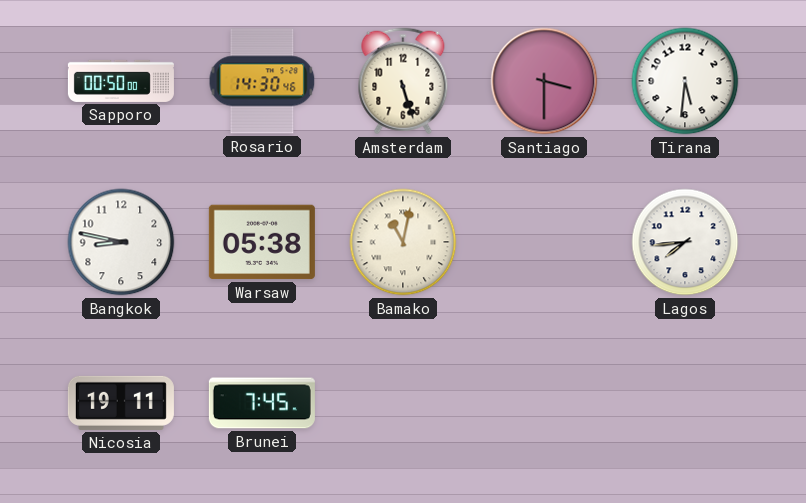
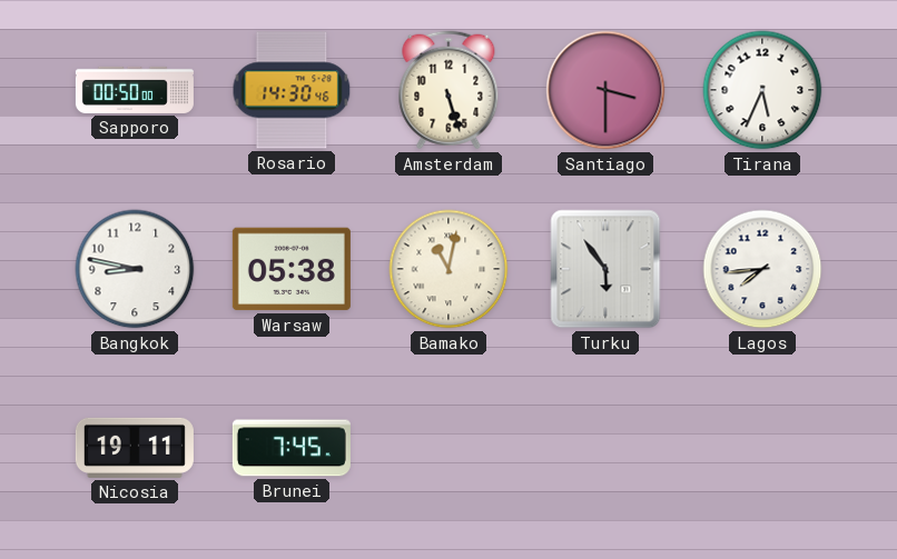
Tirana: 5:31 -> 5:34 (762, 90)
Turku: none -> 5:54 (605, 269)
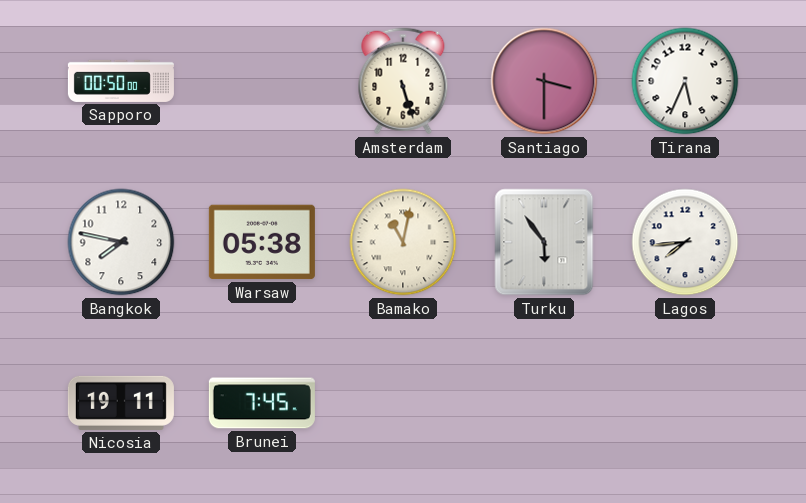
Rosario: 14:30 -> none (292, 90)
Bangkok: 8:47 -> 7:47 (121, 242)
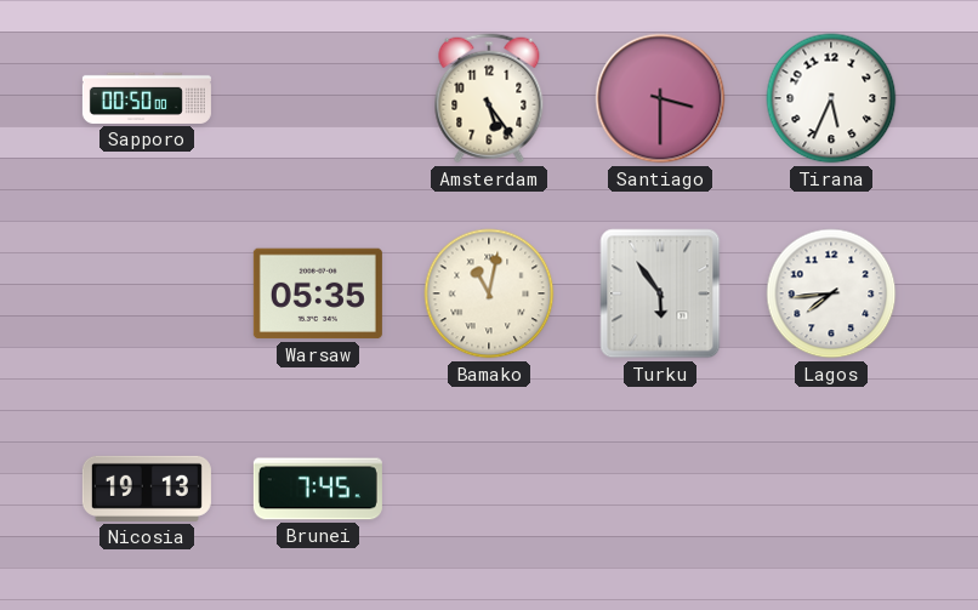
Amsterdam: 5:27 -> 5:24 (489, 98)
Bangkok: 7:47 -> none (121, 242)
Warsaw: 05:38 -> 05:35 (318, 293)
Nicosia: 19:11 -> 19:13 (147, 489)
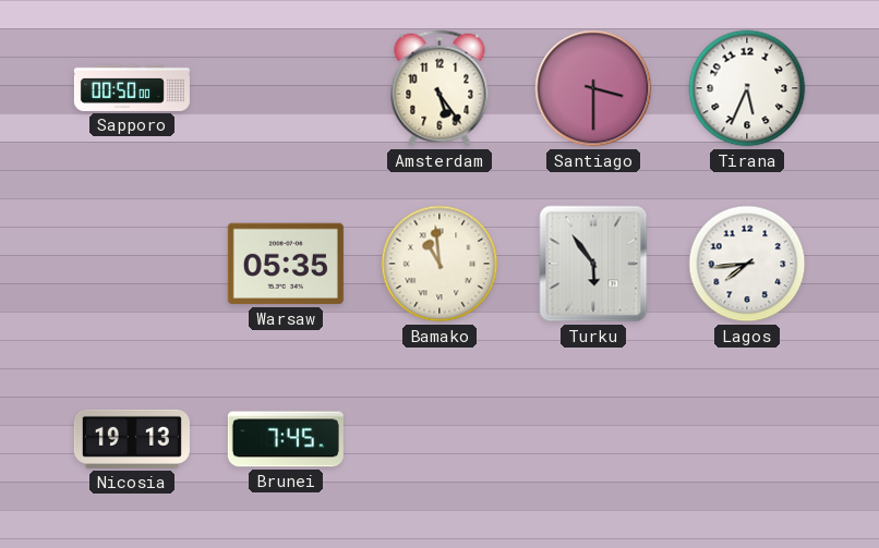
Bamako: 11:02 -> 10:59 (439, 264)
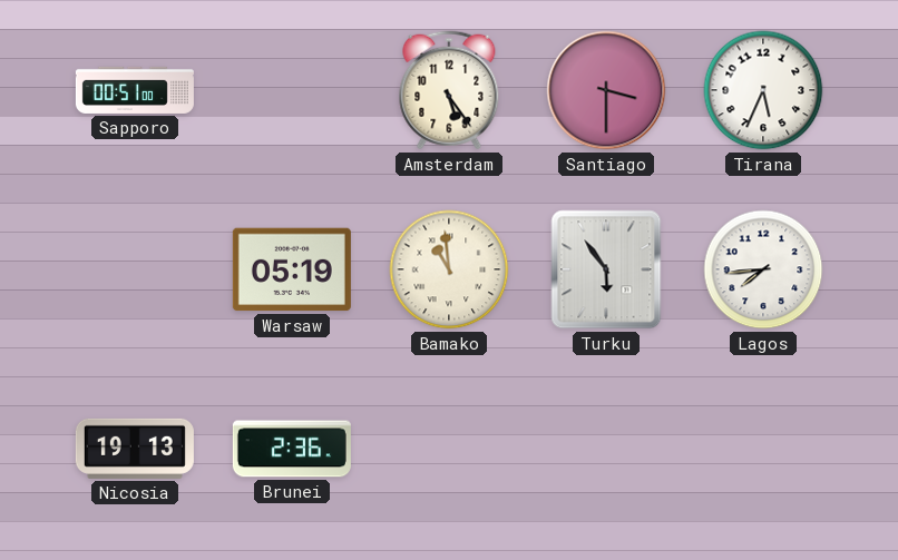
Sapporo: 00:50 -> 00:51 (135, 90)
Warsaw: 05:35 -> 05:19 (292, 269)
Brunei: 7:45 -> 2:36 (292, 449)
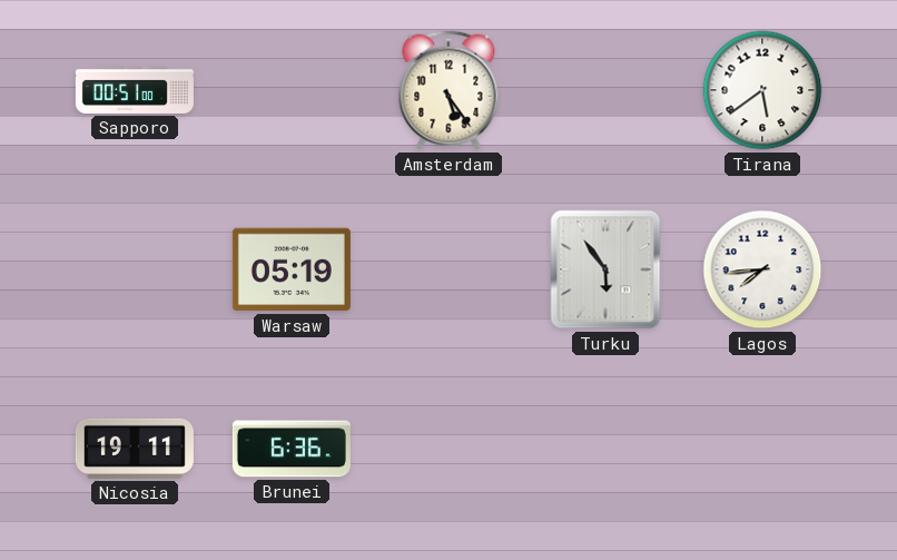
Santiago: 3:30 -> none (606, 90)
Tirana: 5:34 -> 5:39 (762, 90)
Bamako: 10:59 -> none (449, 269)
Nicosia: 19:13 -> 19:11 (135, 449)
Brunei: 2:36 -> 6:36 (292, 449)
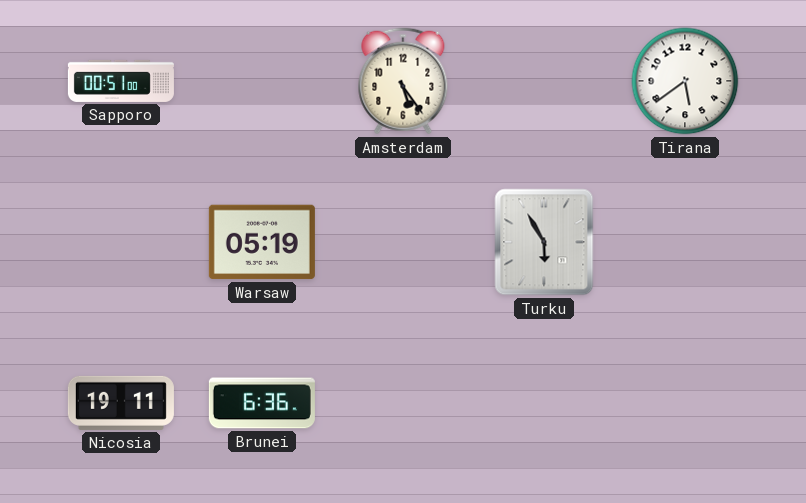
Turku: 5:54 -> 5:55 (544, 242)
Lagos: 7:44 -> none (762, 269)
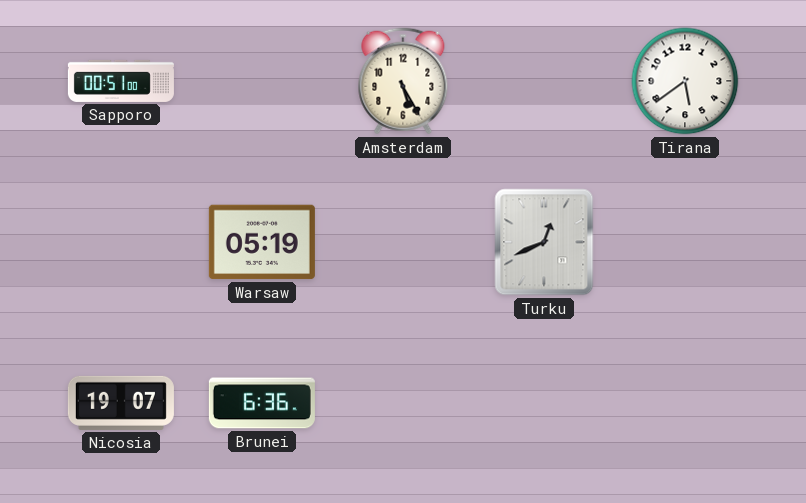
Amsterdam: 5:24 -> 5:25 (403, 81)
Turku: 5:55 -> 12:41 (544, 242)
Nicosia: 19:11 -> 19:07 (121, 403)
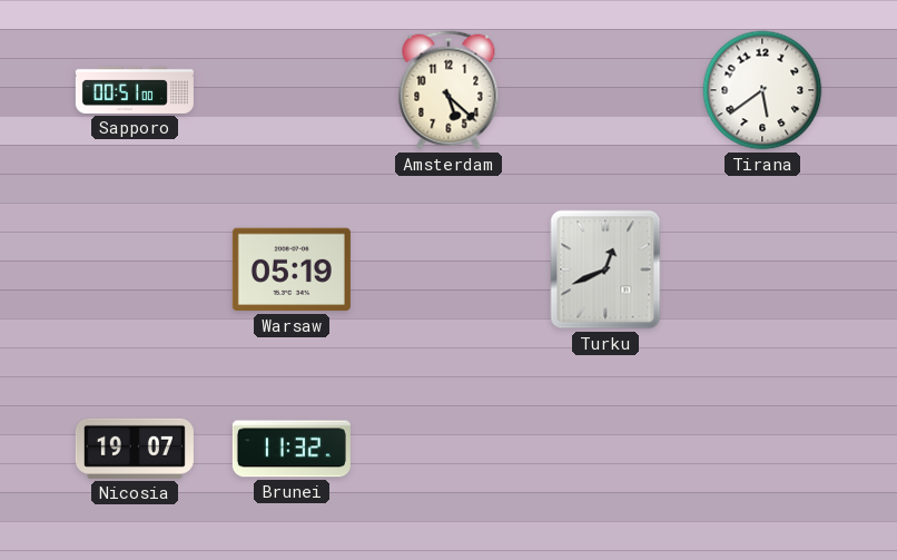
Amsterdam: 5:25 -> 5:22 (448, 90)
Brunei: 6:36 -> 11:32 (292, 449)
